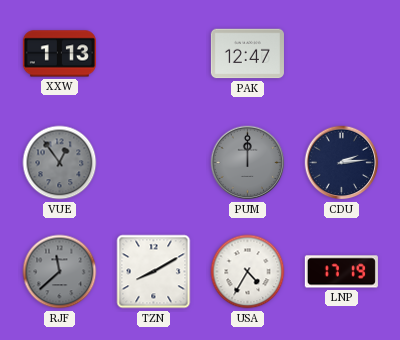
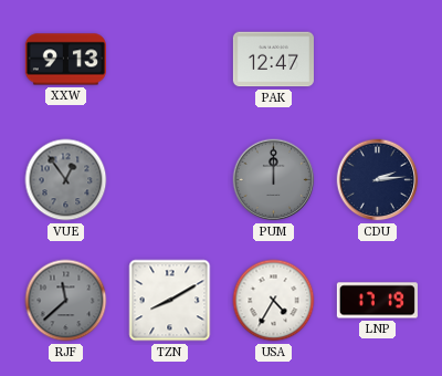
XXW: 1:13 -> 9:13 (65, 60)
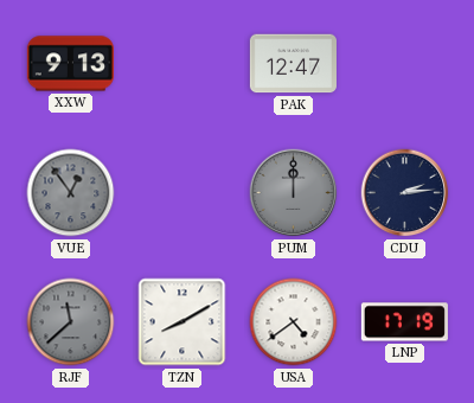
USA: 4:35 -> 4:39 (294, 322)
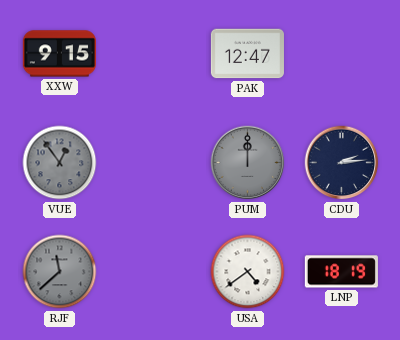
XXW: 9:13 -> 9:15 (59, 54)
TZN: 8:10 -> none (182, 322)
LNP: 17:19 -> 18:19 (341, 272)
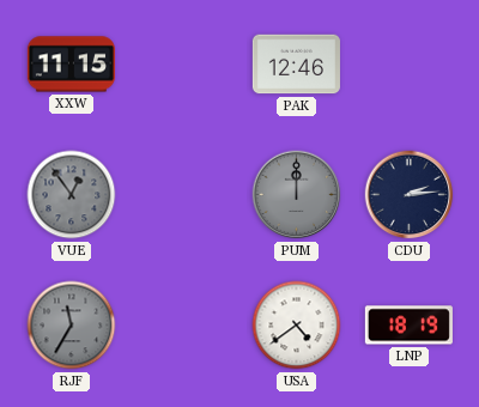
XXW: 9:15 -> 11:15 (71, 65)
PAK: 12:47 -> 12:46 (296, 65)
RJF: 11:38 -> 11:35 (72, 326)
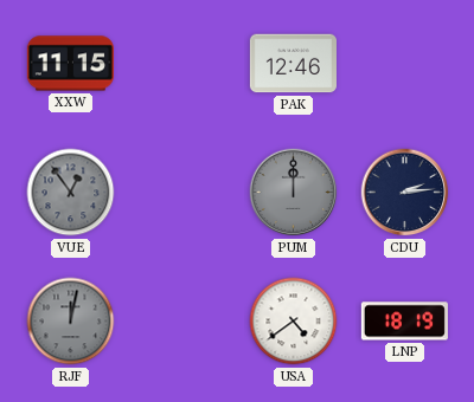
RJF: 11:35 -> 12:02 (71, 322)
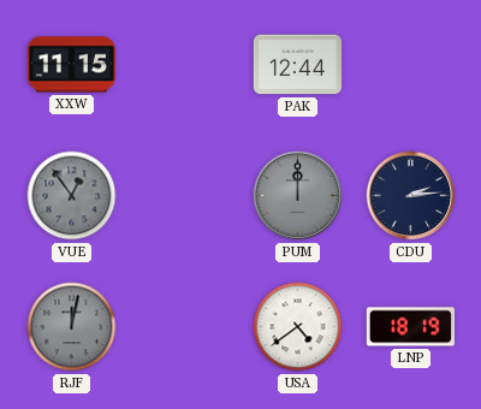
PAK: 12:46 -> 12:44 (297, 65)
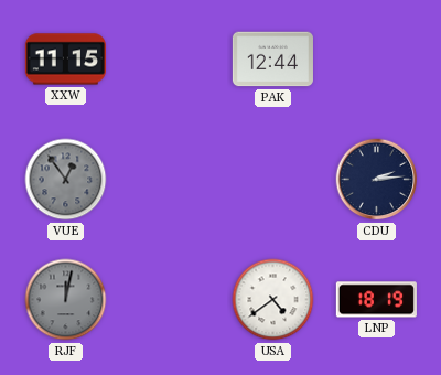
PUM: 12:00 -> none (298, 196)
